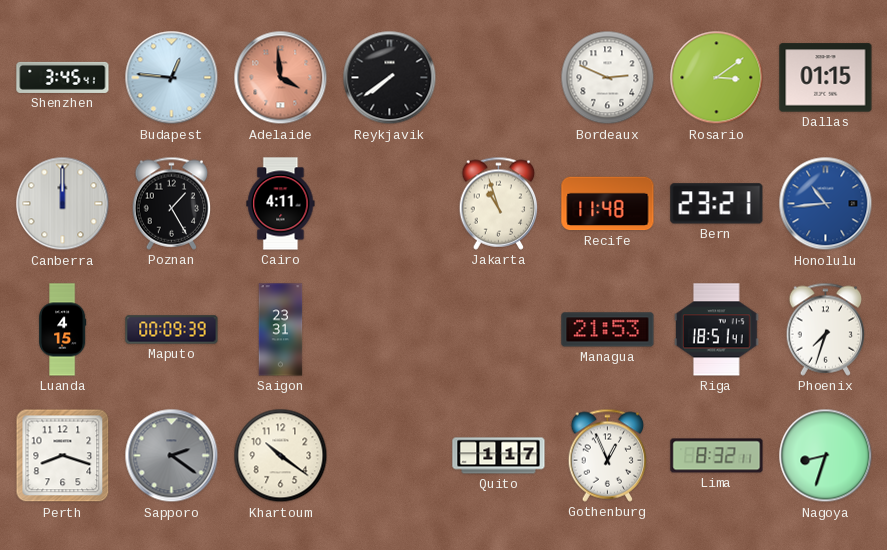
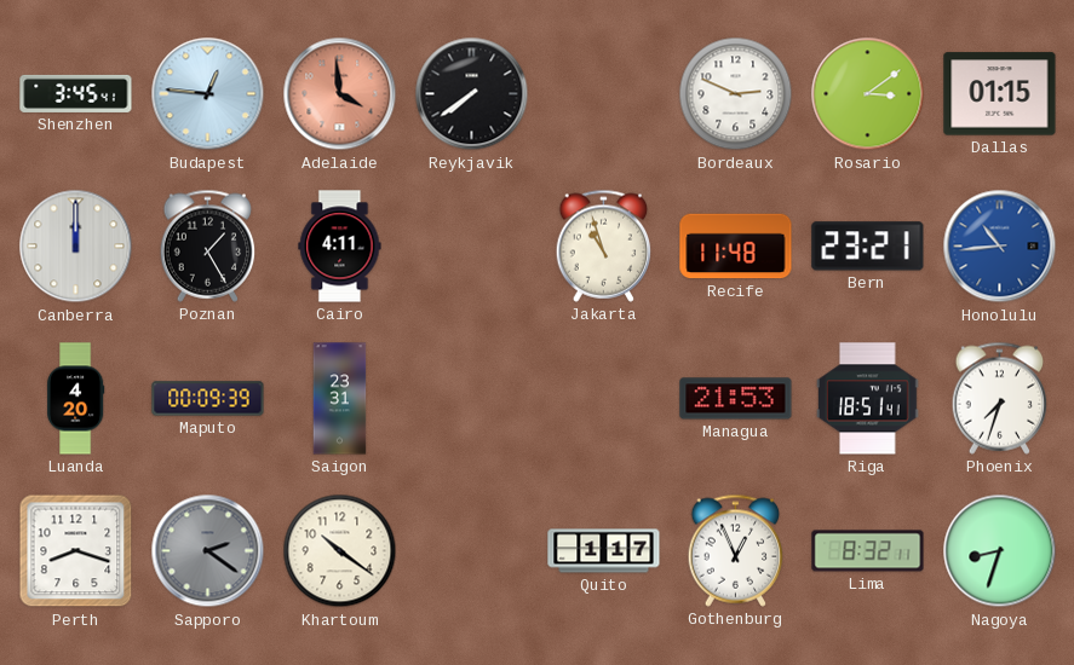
Luanda: 4:15 -> 4:20 (75, 399)
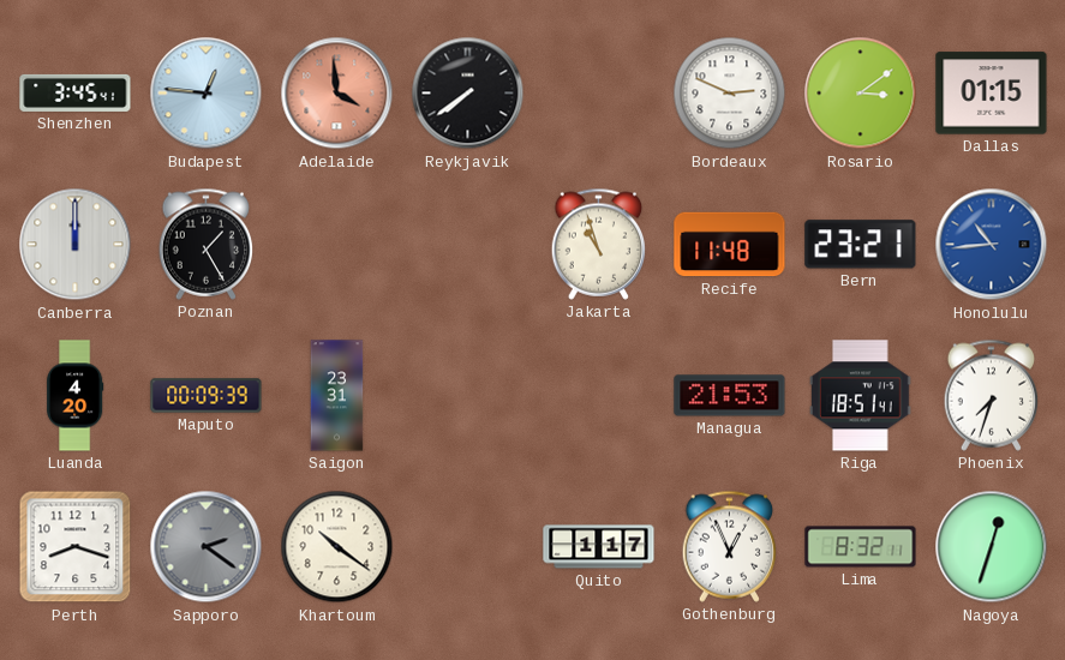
Cairo: 4:11 -> none (340, 247)
Nagoya: 8:33 -> 12:33 (992, 547)
